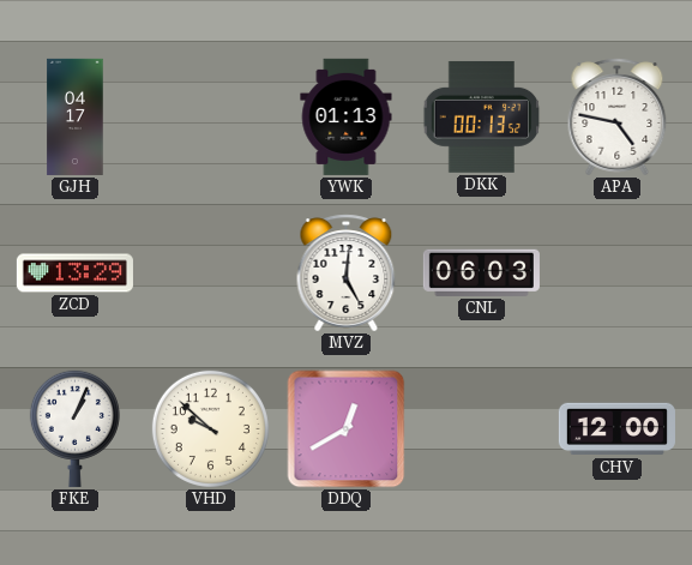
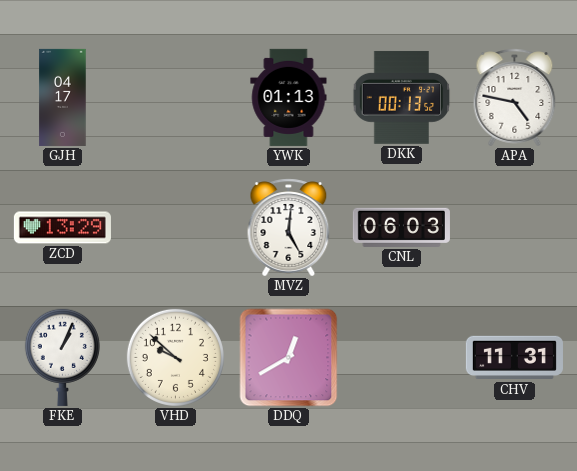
CHV: 12:00 -> 11:31 (514, 358)
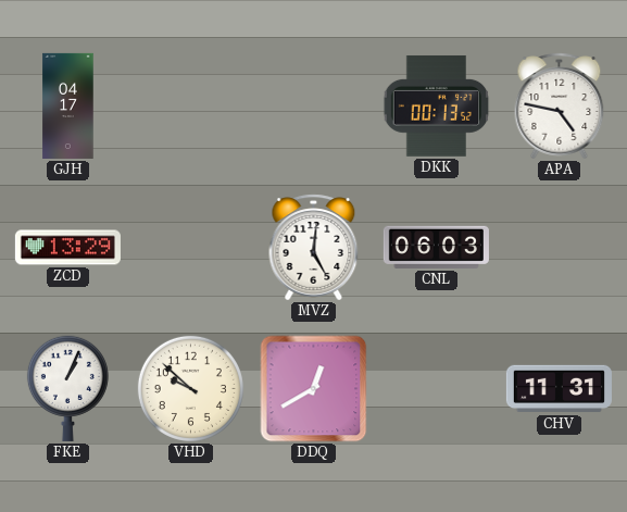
YWK: 01:13 -> none (289, 97)
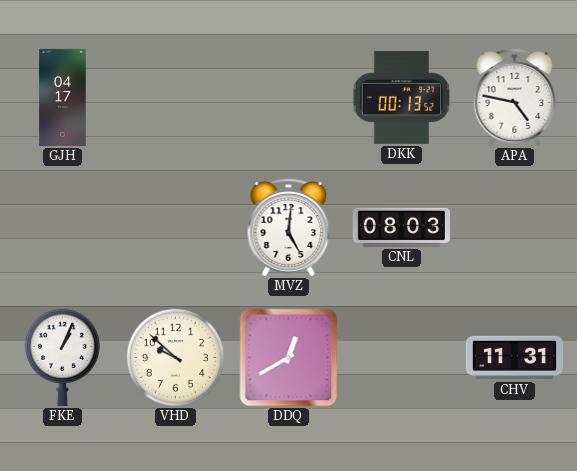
ZCD: 13:29 -> none (67, 248)
CNL: 06:03 -> 08:03 (401, 227)
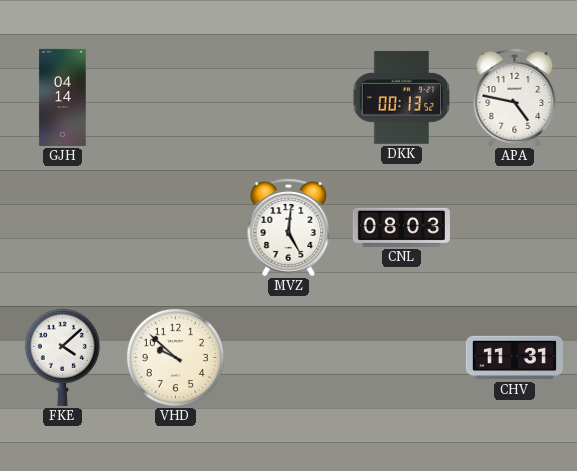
GJH: 04:17 -> 04:14 (63, 97)
FKE: 1:04 -> 4:08 (62, 357)
DDQ: 12:40 -> none (289, 358)
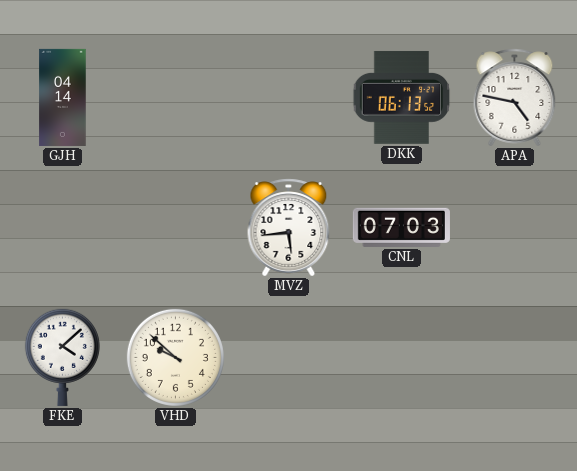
DKK: 00:13 -> 06:13 (402, 97)
MVZ: 5:01 -> 5:44 (289, 228)
CNL: 08:03 -> 07:03 (401, 227)
CHV: 11:31 -> none (514, 358)
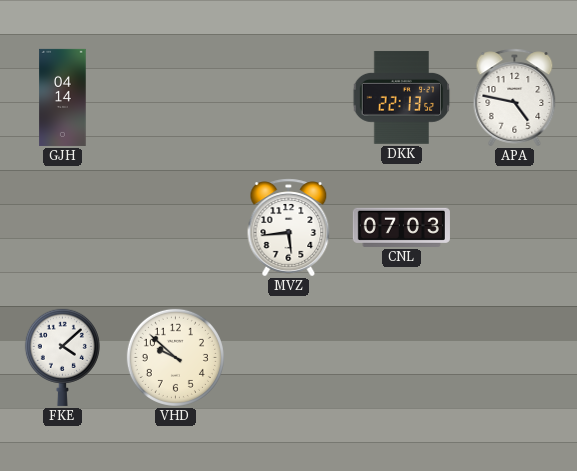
DKK: 06:13 -> 22:13 (402, 97)
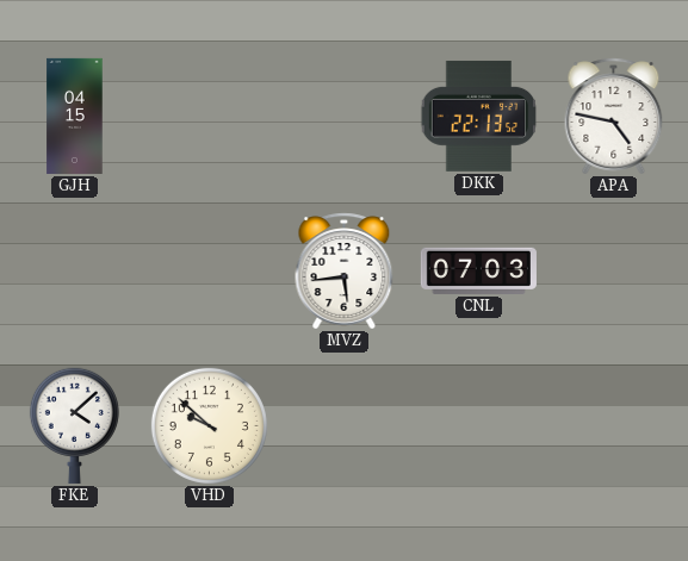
GJH: 04:14 -> 04:15 (75, 116)
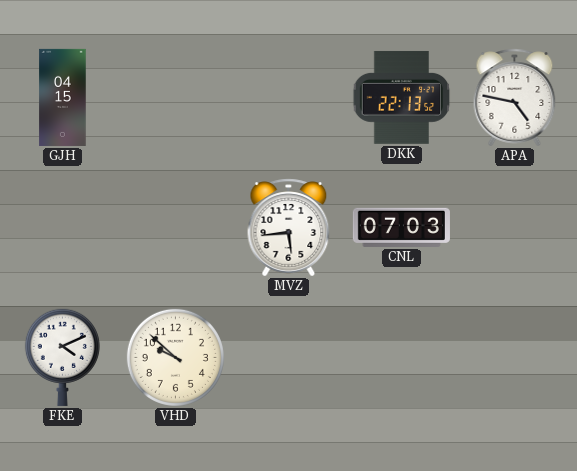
FKE: 4:08 -> 4:11 (62, 357)
